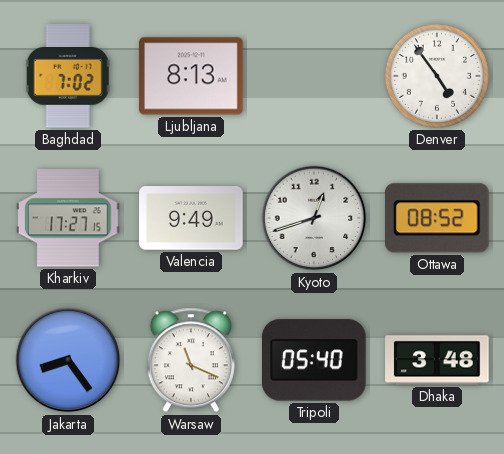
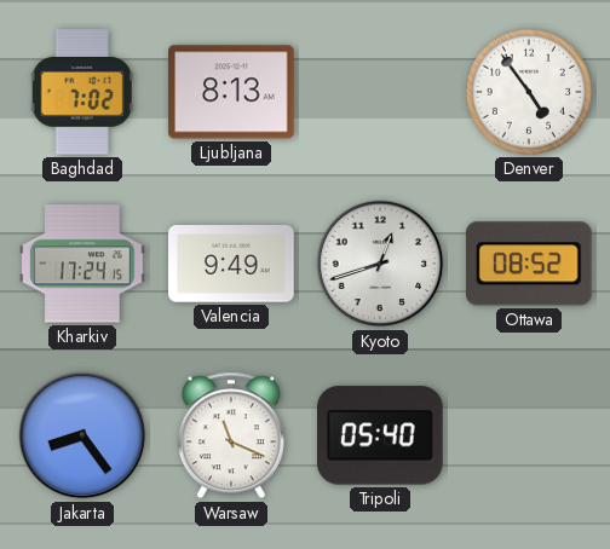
Kharkiv: 17:27 -> 17:24 (82, 264)
Dhaka: 3:48 -> none (437, 360)
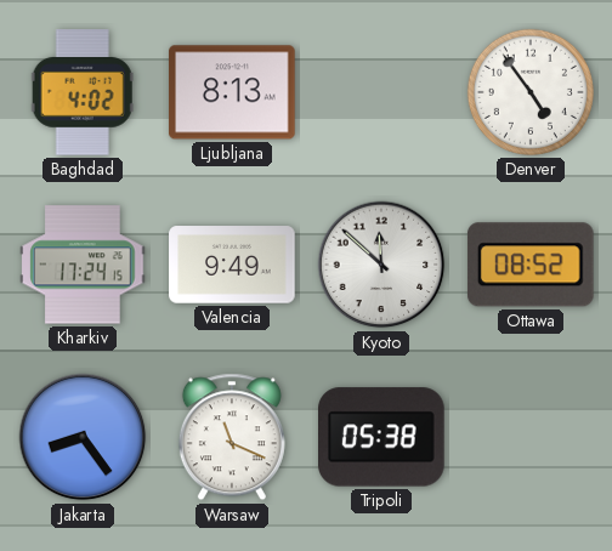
Baghdad: 7:02 -> 4:02 (83, 92)
Kyoto: 12:42 -> 11:52 (381, 265)
Tripoli: 05:40 -> 05:38 (382, 437)
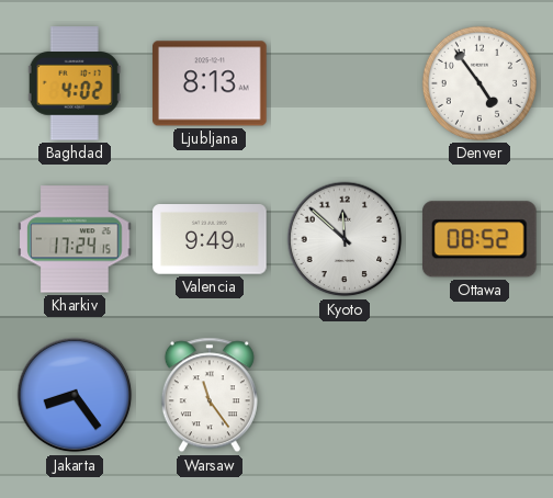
Warsaw: 11:19 -> 11:24 (210, 395)
Tripoli: 05:38 -> none (382, 437)
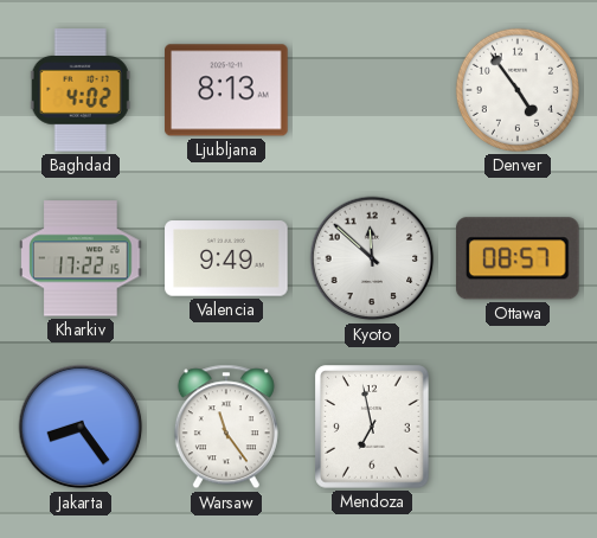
Kharkiv: 17:24 -> 17:22 (81, 258)
Ottawa: 08:52 -> 08:57 (518, 258)
Mendoza: none -> 6:58 (372, 427)
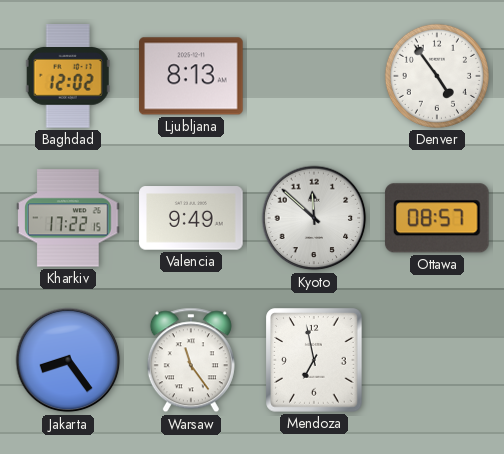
Baghdad: 4:02 -> 12:02 (68, 76)
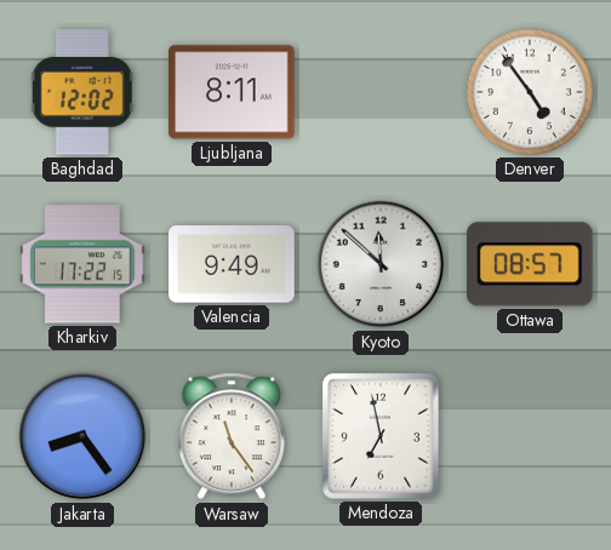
Ljubljana: 8:13 -> 8:11 (232, 92)
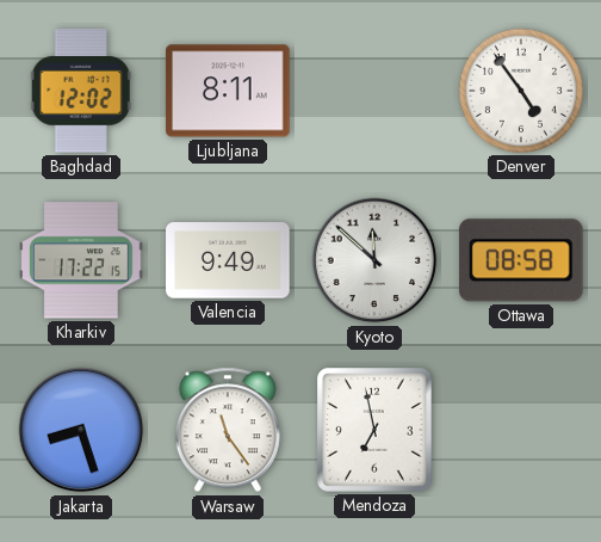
Ottawa: 08:57 -> 08:58 (521, 260)
Jakarta: 8:24 -> 8:27 (81, 430)
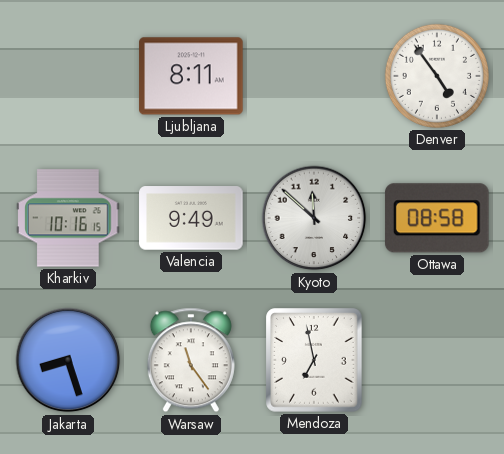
Baghdad: 12:02 -> none (81, 91)
Kharkiv: 17:22 -> 10:16 (68, 218)
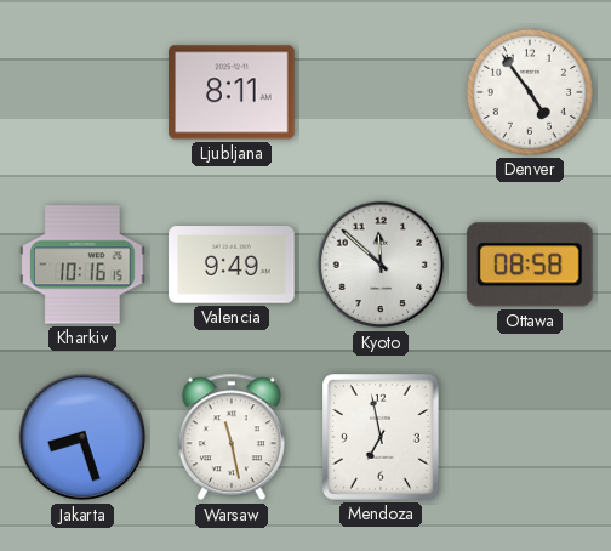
Warsaw: 11:24 -> 11:28 (232, 437)
